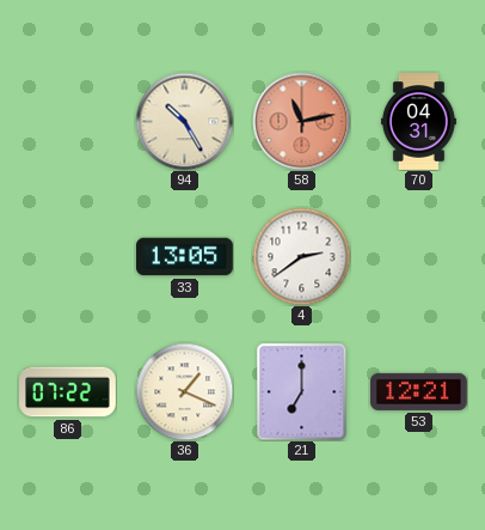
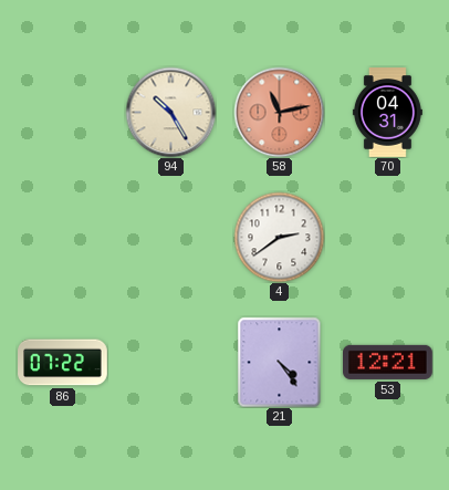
33: 13:05 -> none (185, 257)
36: 1:19 -> none (184, 391)
21: 7:00 -> 4:24 (280, 362)
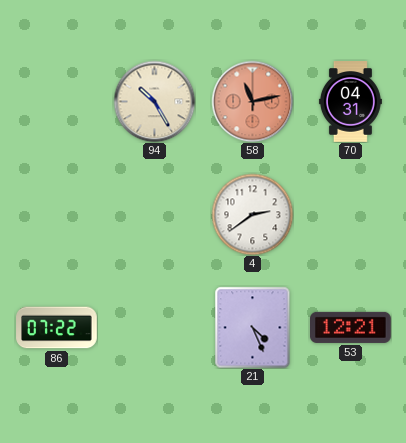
21: 4:24 -> 4:26 (253, 327)
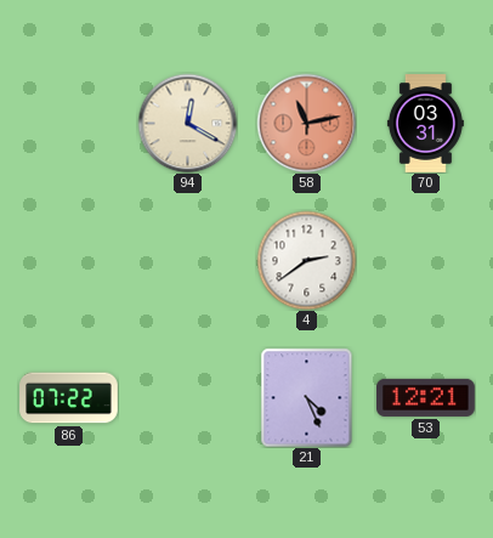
94: 10:25 -> 12:20 (187, 123)
70: 04:31 -> 03:31 (425, 124)
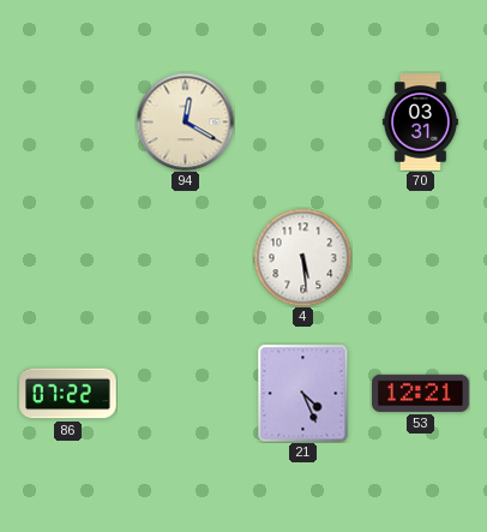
58: 11:13 -> none (306, 123)
4: 2:39 -> 5:29 (302, 257)
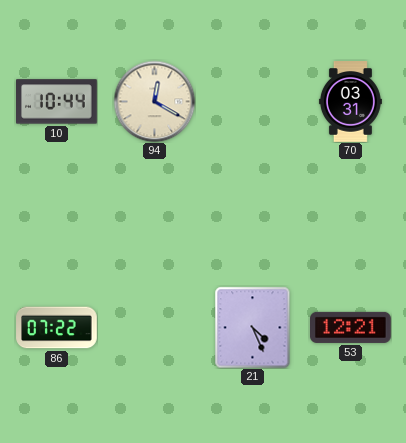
10: none -> 10:44 (57, 102)
4: 5:29 -> none (302, 257)
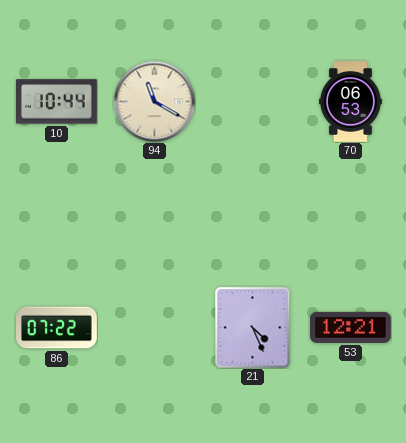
94: 12:20 -> 11:20 (154, 101)
70: 03:31 -> 06:53 (350, 102)
